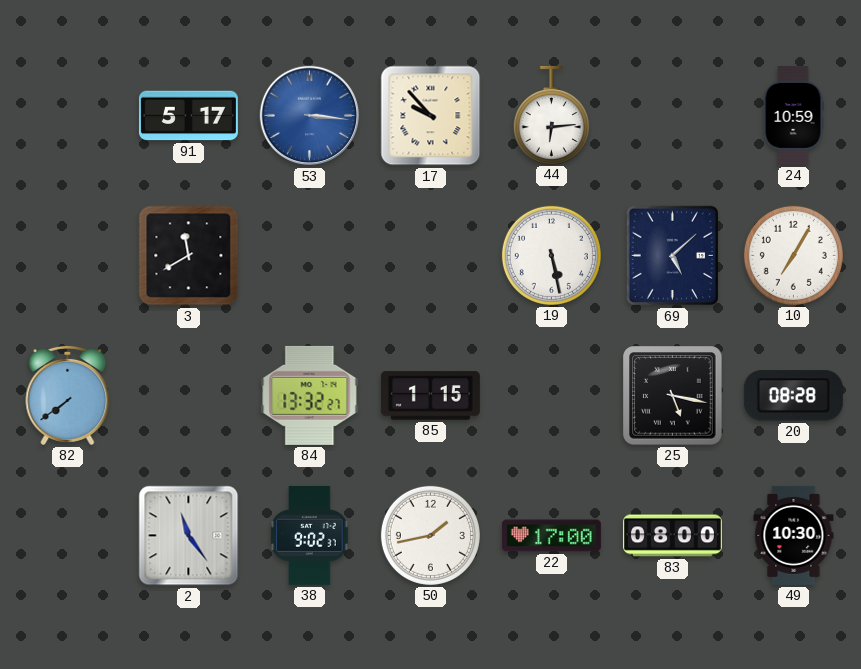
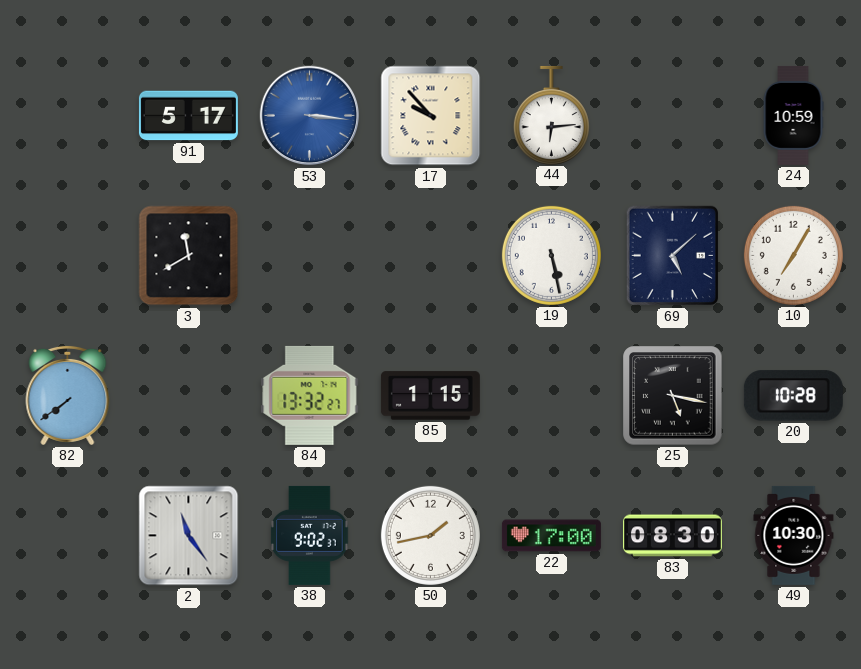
20: 08:28 -> 10:28 (793, 396)
83: 08:00 -> 08:30 (672, 536)
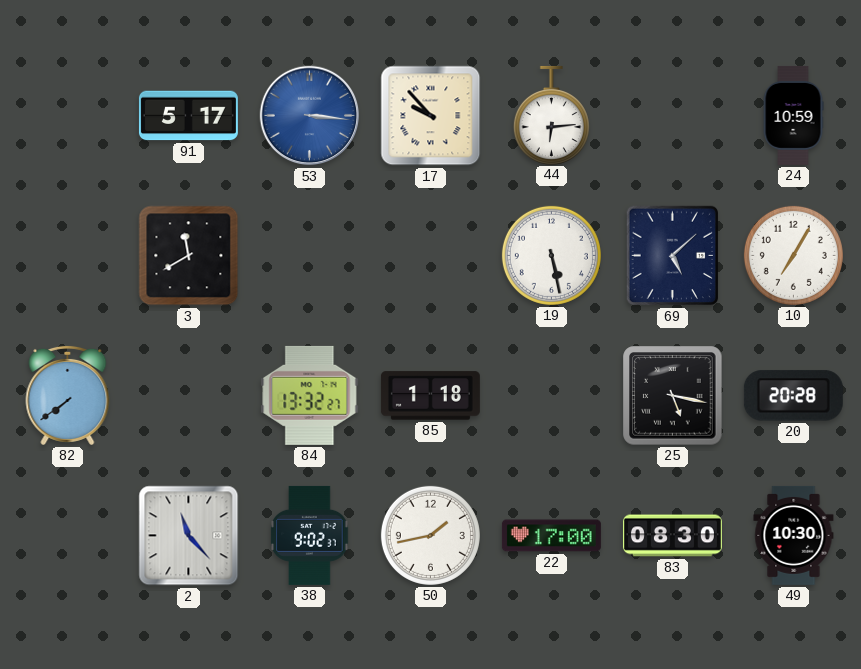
85: 1:15 -> 1:18 (430, 396)
20: 10:28 -> 20:28 (793, 396)
2: 11:24 -> 11:23 (189, 536)
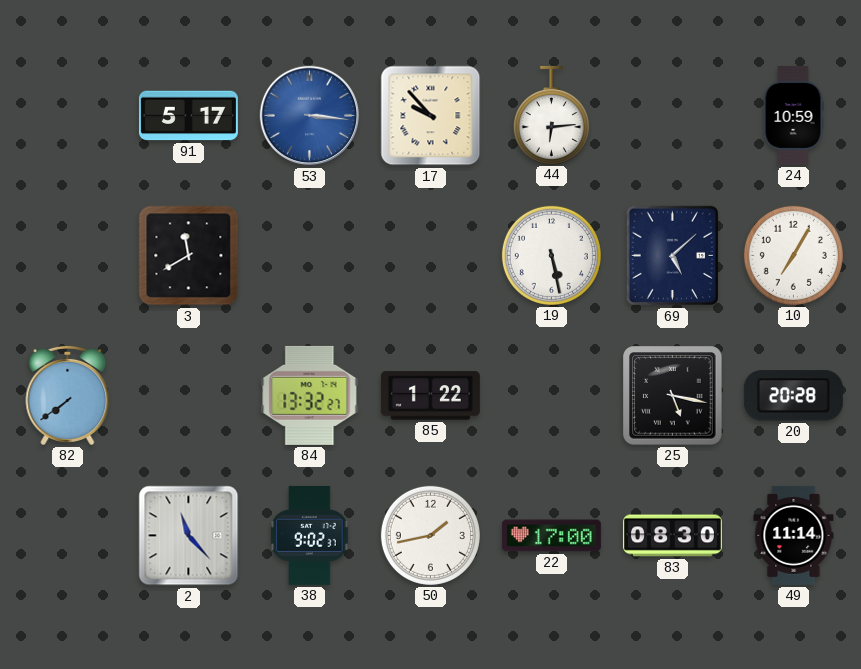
85: 1:18 -> 1:22 (430, 396)
49: 10:30 -> 11:14 (794, 535)
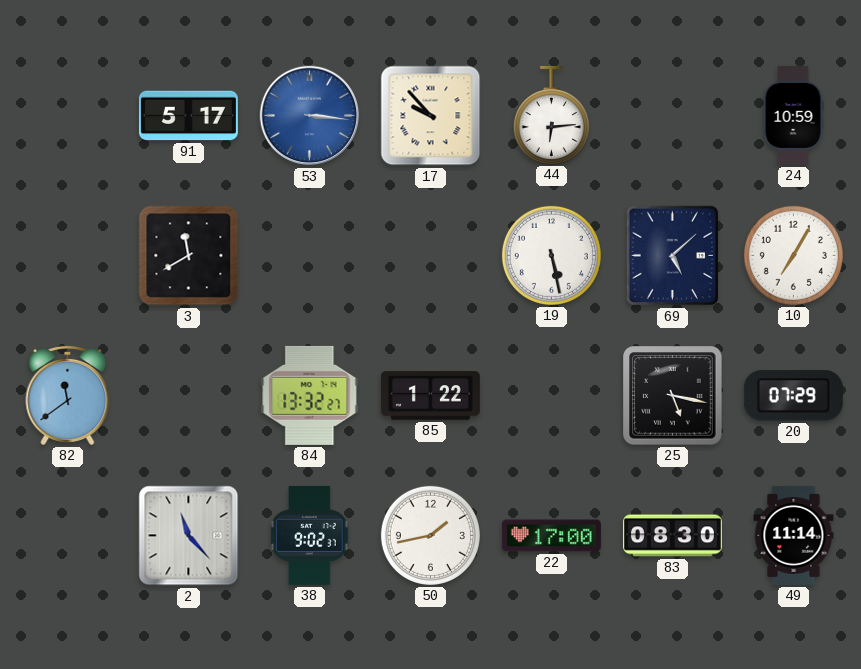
82: 7:39 -> 11:39 (68, 395)
20: 20:28 -> 07:29 (793, 396)
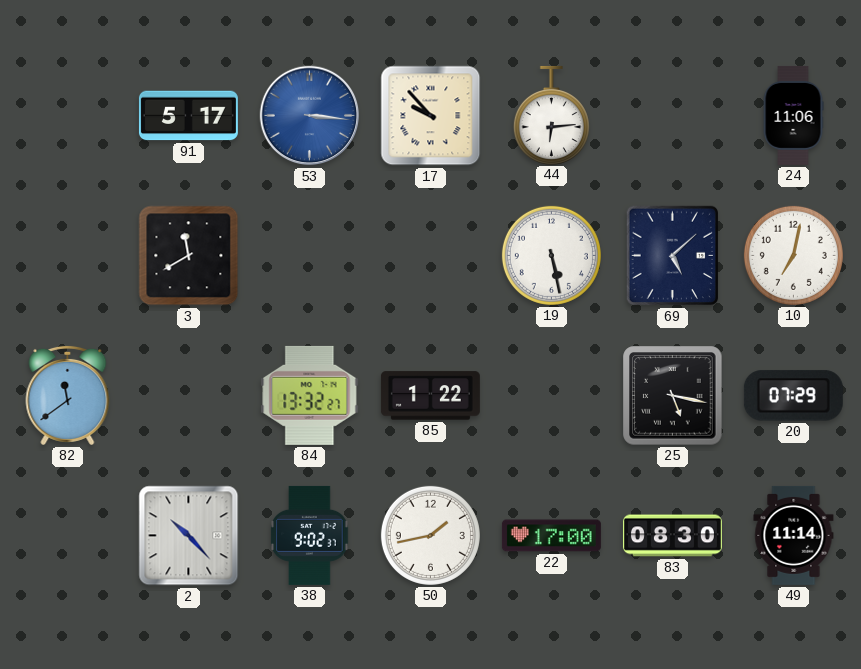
24: 10:59 -> 11:06 (793, 115)
10: 7:05 -> 7:02 (793, 255)
2: 11:23 -> 10:23 (189, 536)
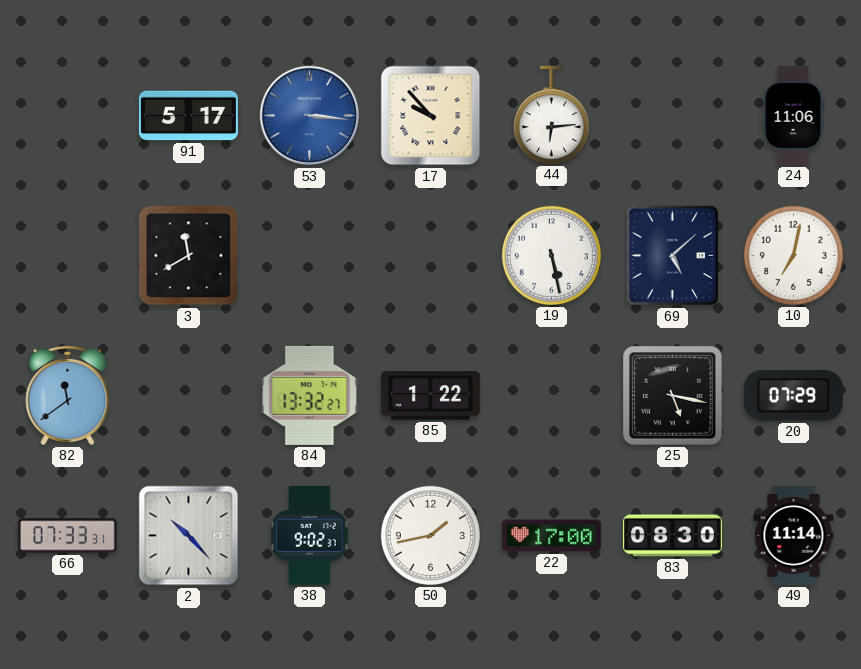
66: none -> 07:33 (67, 536)
